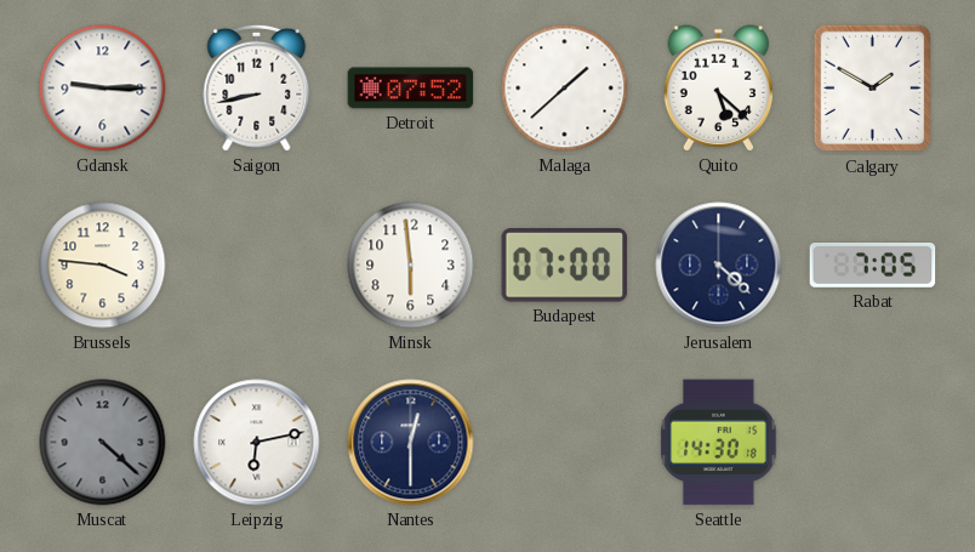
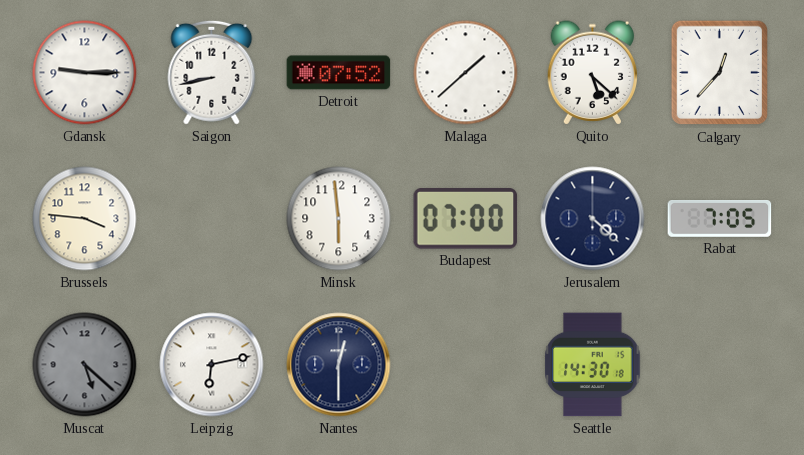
Calgary: 1:50 -> 12:37 (719, 73)
Muscat: 4:22 -> 5:22 (85, 365)
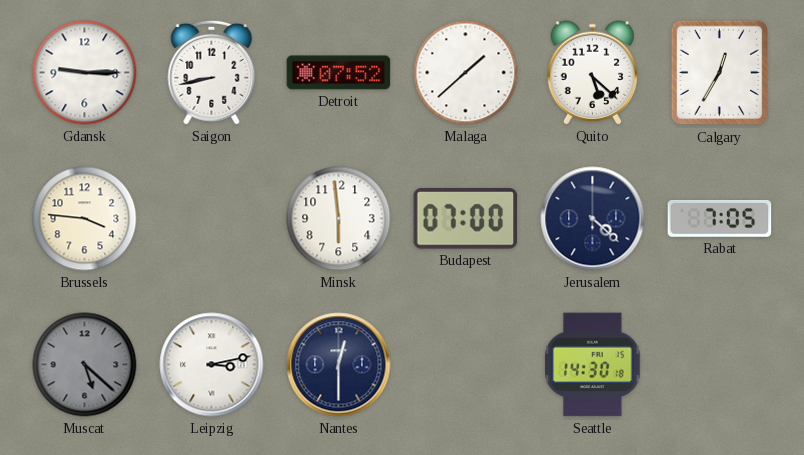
Calgary: 12:37 -> 12:35 (719, 73)
Leipzig: 6:13 -> 3:13 (212, 365)
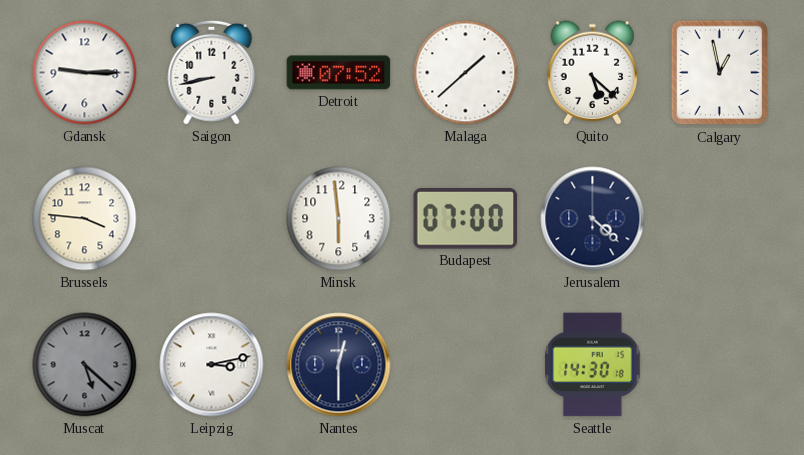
Calgary: 12:35 -> 12:58 (719, 73)
Rabat: 7:05 -> none (720, 219)
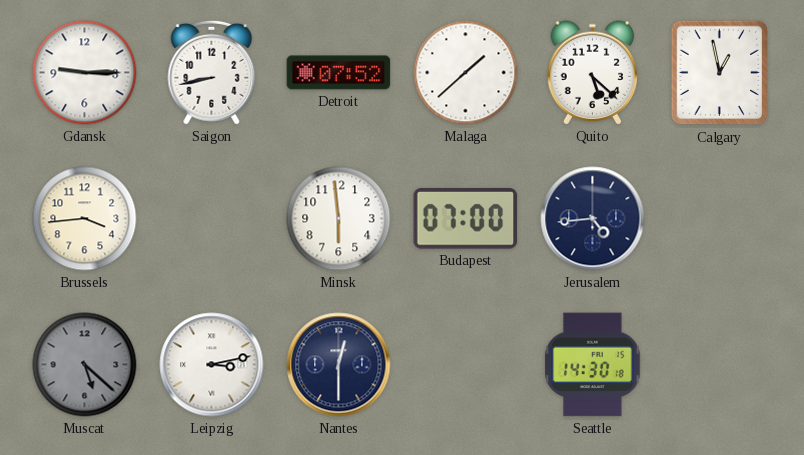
Brussels: 3:46 -> 3:44 (85, 219)
Jerusalem: 4:22 -> 4:44 (593, 219)
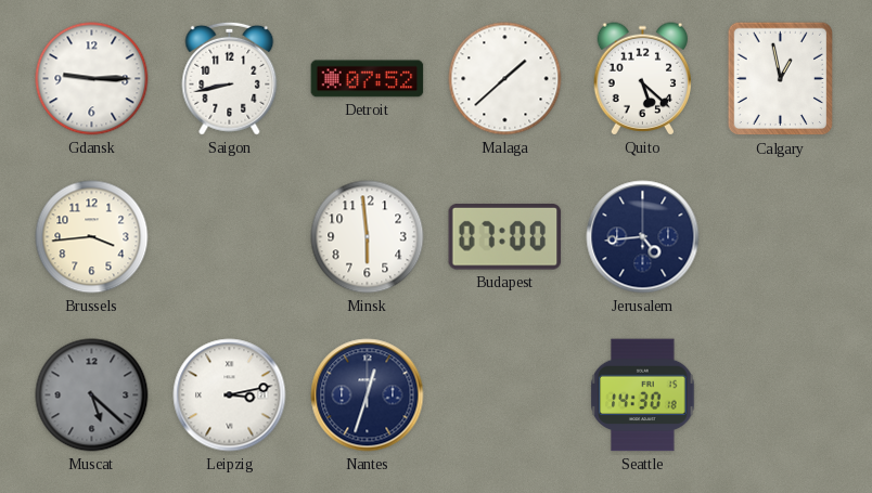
Nantes: 12:30 -> 12:33 (368, 395)
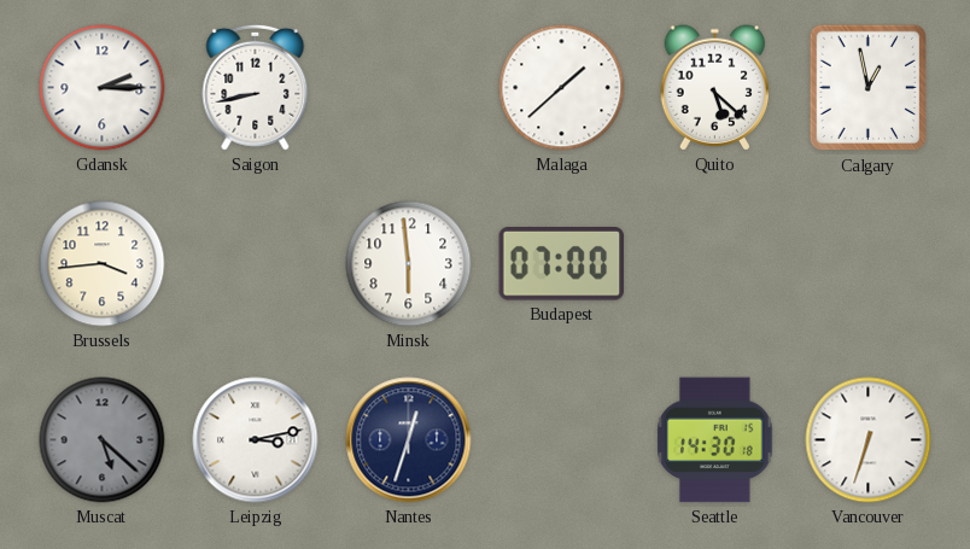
Gdansk: 9:15 -> 2:15 (103, 88)
Detroit: 07:52 -> none (368, 79)
Jerusalem: 4:44 -> none (643, 237)
Vancouver: none -> 6:33 (869, 440)
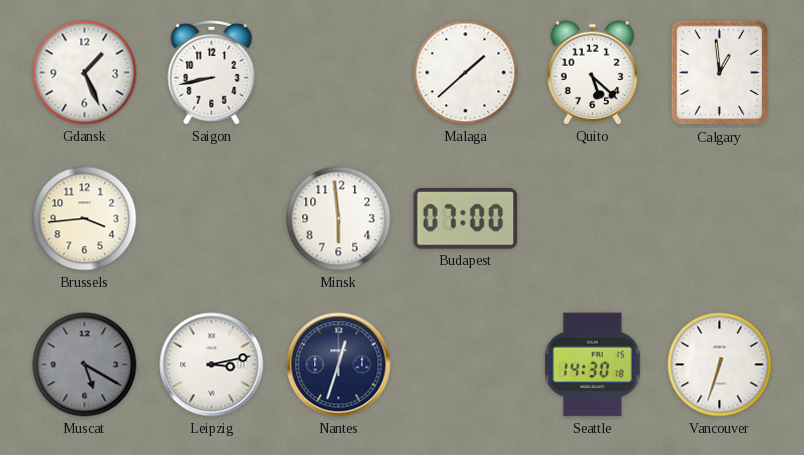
Gdansk: 2:15 -> 1:26 (85, 73)
Calgary: 12:58 -> 12:59 (719, 73)
Muscat: 5:22 -> 5:20 (85, 365)
